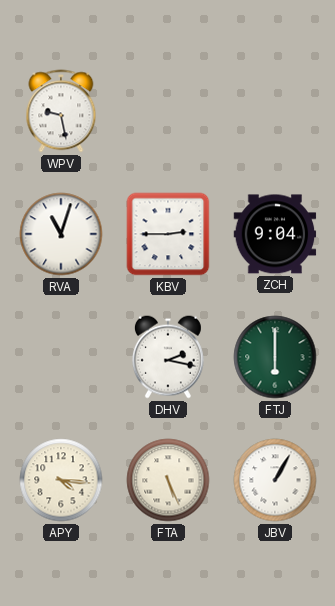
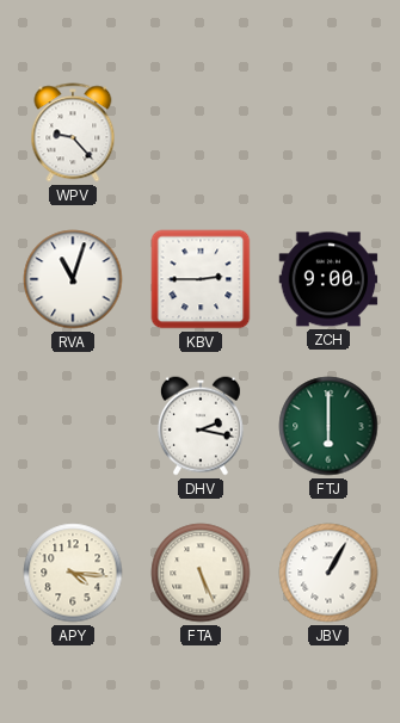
WPV: 9:28 -> 9:23 (73, 132)
ZCH: 9:04 -> 9:00 (328, 279)
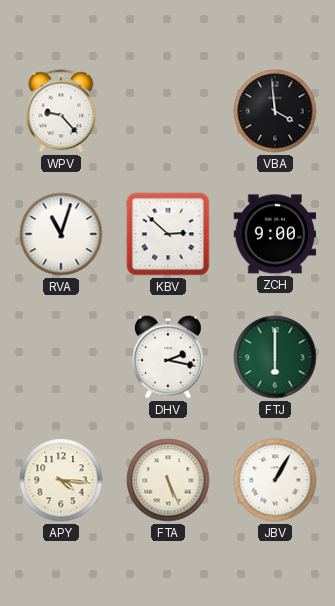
VBA: none -> 3:59 (275, 111)
KBV: 2:45 -> 2:52 (168, 234)
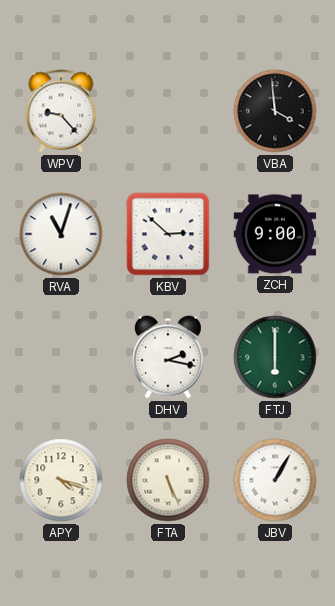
APY: 4:16 -> 4:18 (61, 480)
